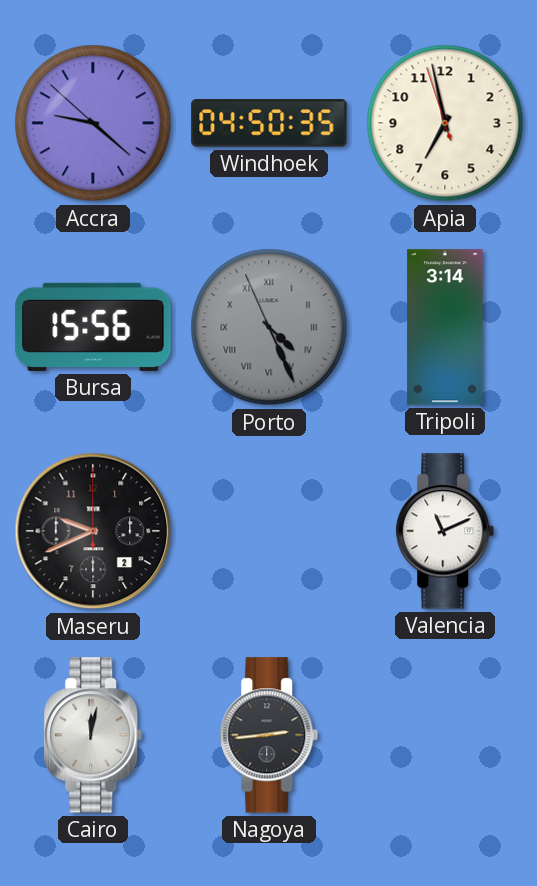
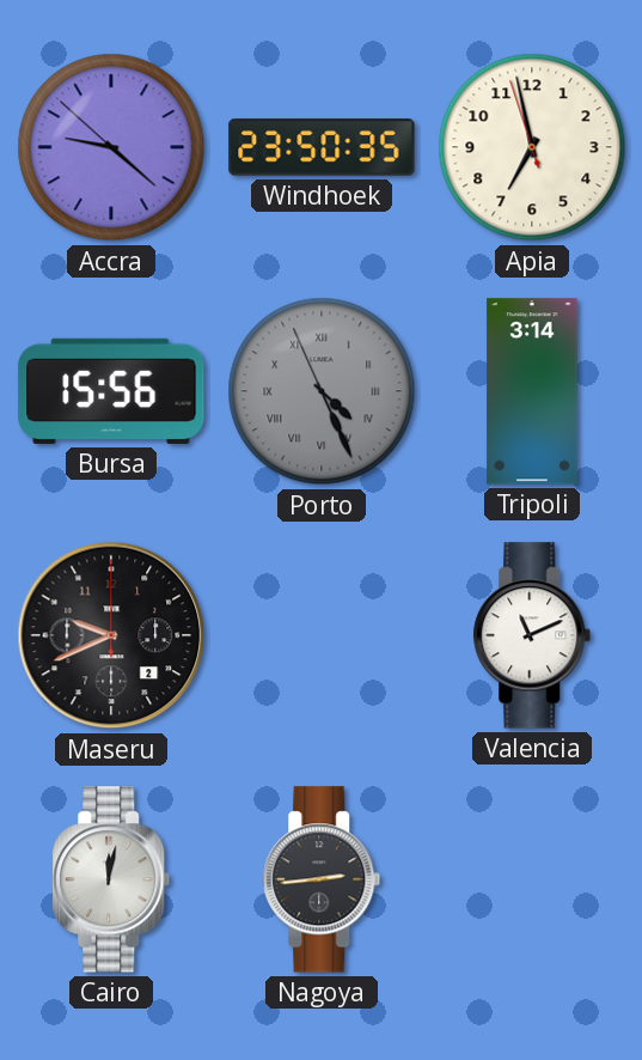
Windhoek: 04:50 -> 23:50 (322, 147)
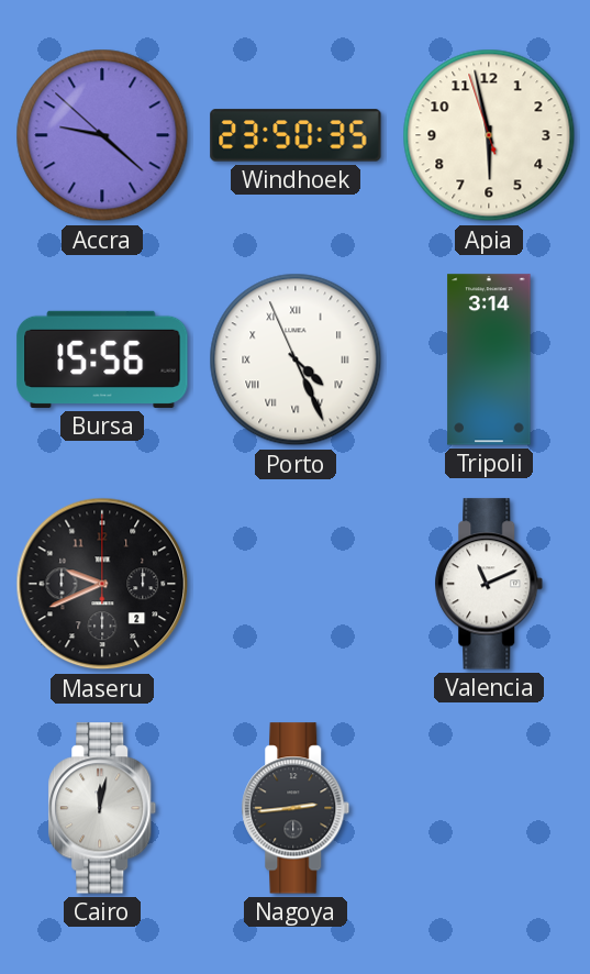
Apia: 6:57 -> 5:57 (489, 135)
Porto dial: grey -> white (296, 359)
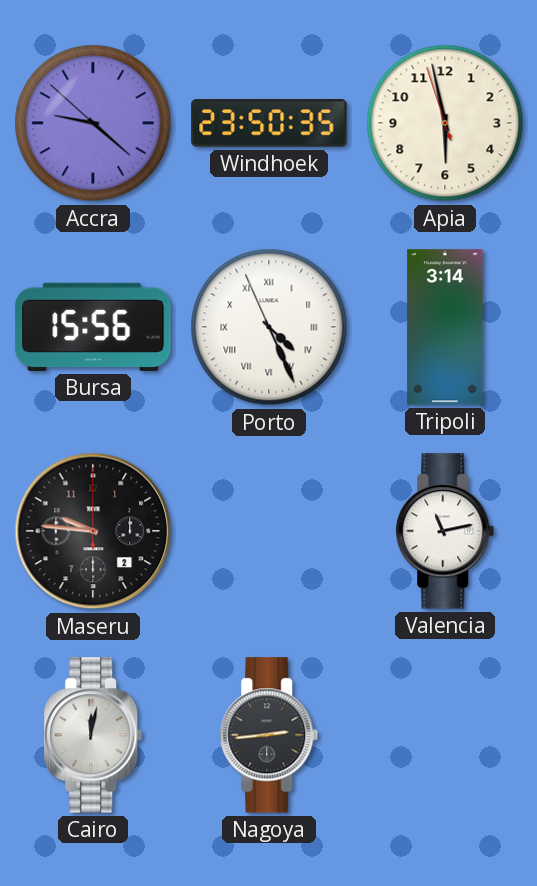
Maseru: 9:41 -> 9:46 (93, 531)
Valencia: 11:11 -> 11:13 (445, 531)
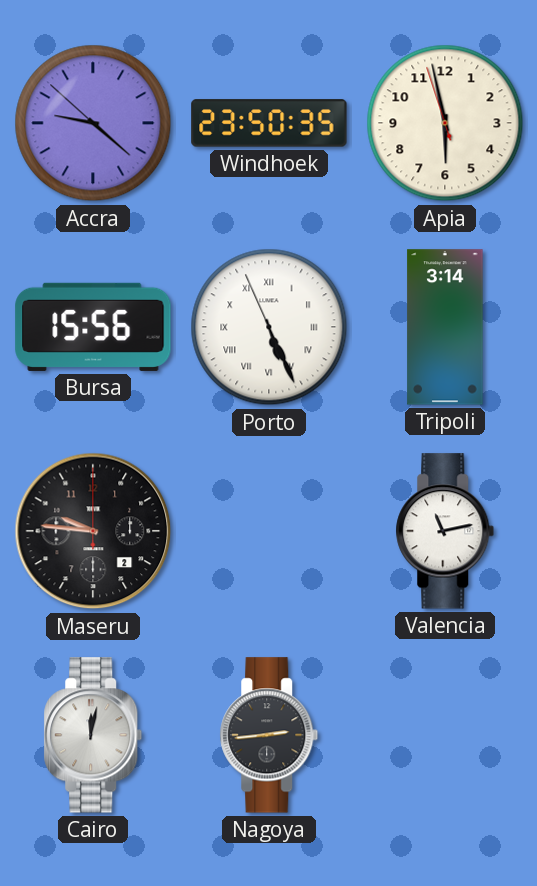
Porto: 4:25 -> 5:25 (269, 327)
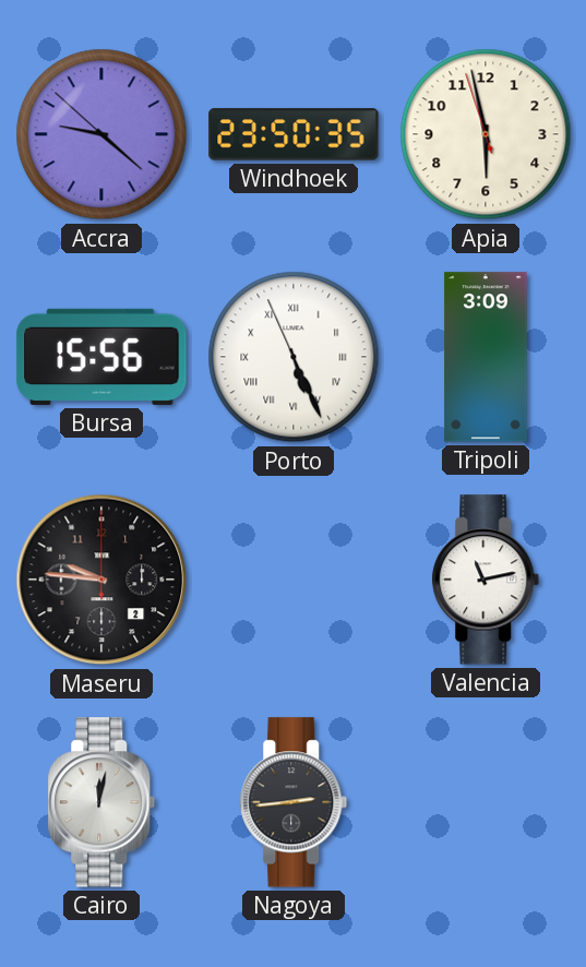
Tripoli: 3:14 -> 3:09 (486, 357)
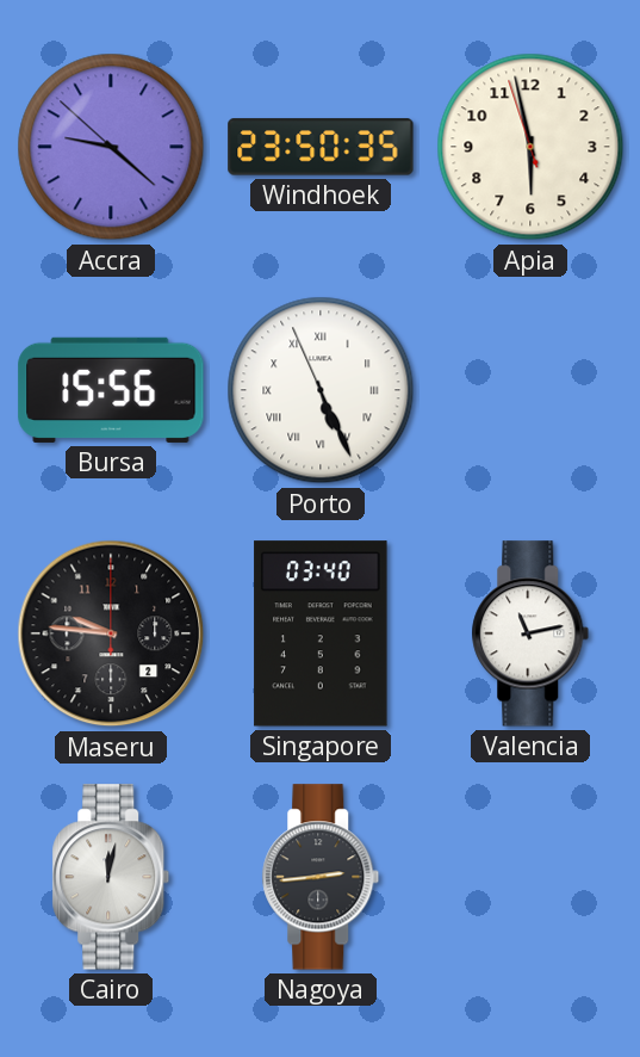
Tripoli: 3:09 -> none (486, 357)
Singapore: none -> 03:40 (321, 633)
